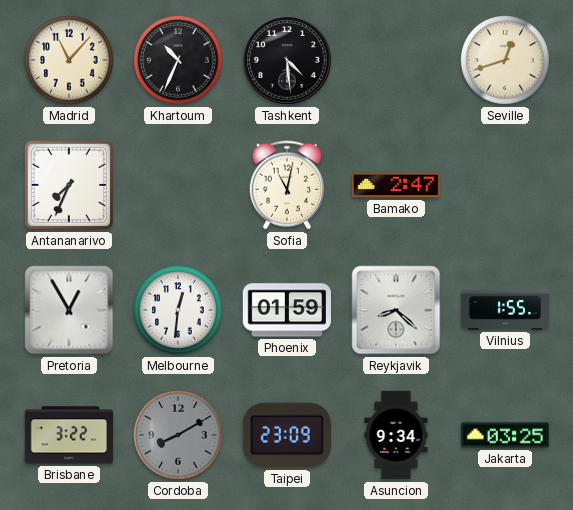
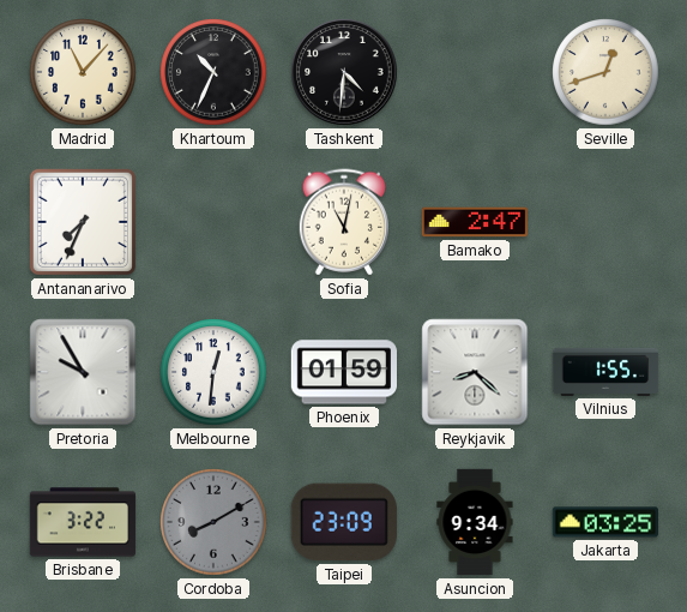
Tashkent: 4:29 -> 4:31 (344, 72)
Pretoria: 12:55 -> 9:55 (83, 372)
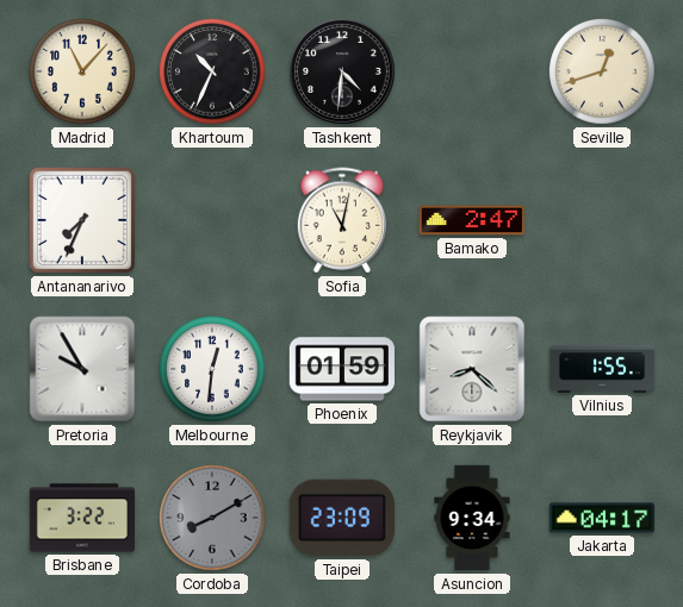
Jakarta: 03:25 -> 04:17 (602, 518)
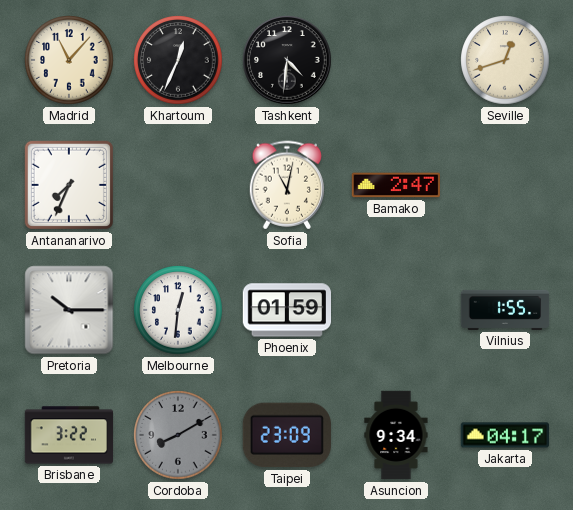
Khartoum: 10:34 -> 12:34 (178, 60)
Pretoria: 9:55 -> 10:15 (69, 310)
Reykjavik: 8:22 -> none (472, 369)
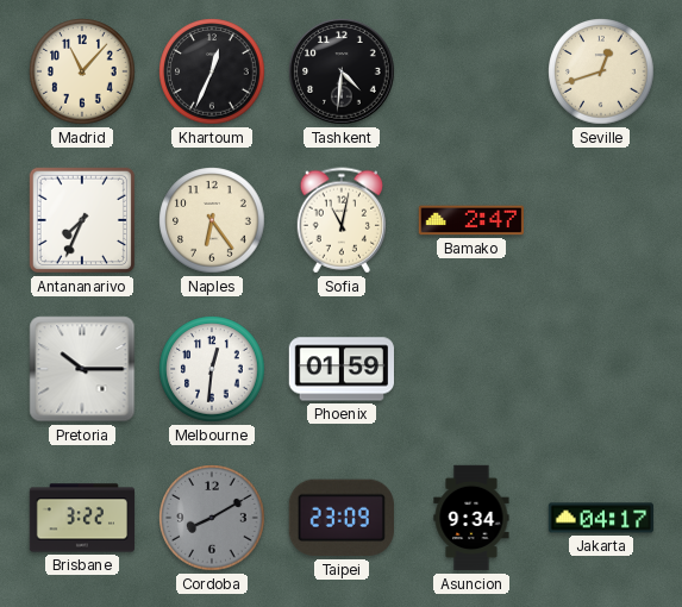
Naples: none -> 6:24 (212, 220)
Vilnius: 1:55 -> none (505, 310)
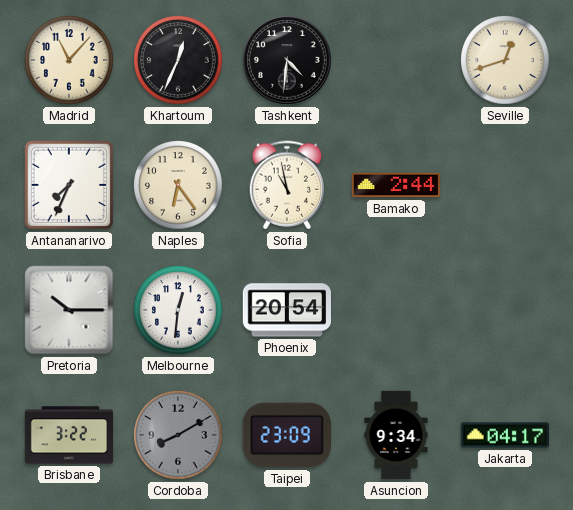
Sofia: 11:02 -> 10:58 (286, 185)
Bamako: 2:47 -> 2:44 (396, 185)
Phoenix: 01:59 -> 20:54 (286, 310)
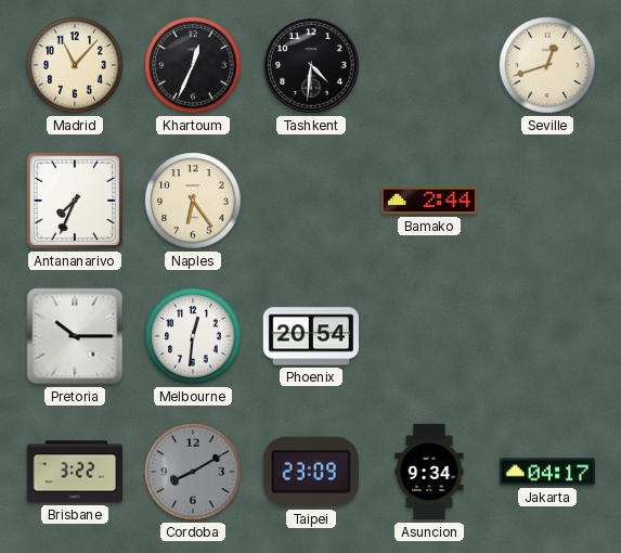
Sofia: 10:58 -> none (286, 185)
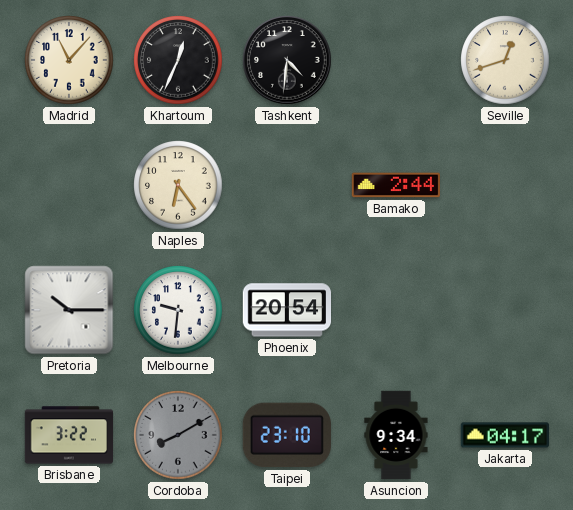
Antananarivo: 7:34 -> none (75, 201)
Melbourne: 12:31 -> 9:31 (178, 310)
Taipei: 23:09 -> 23:10 (287, 435)
